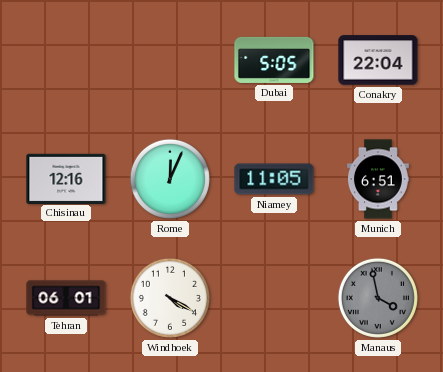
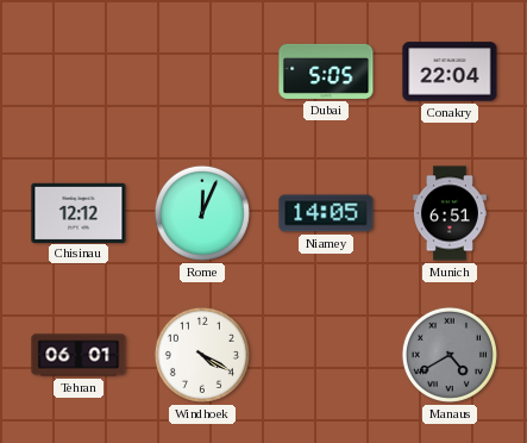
Chisinau: 12:16 -> 12:12 (79, 212)
Niamey: 11:05 -> 14:05 (326, 213)
Manaus: 3:58 -> 4:40 (450, 355)
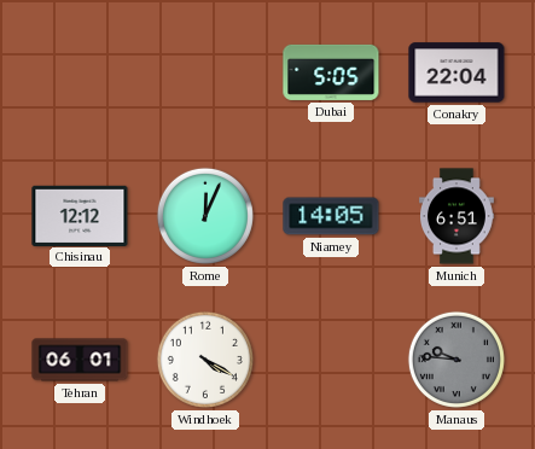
Manaus: 4:40 -> 9:46 (457, 360)
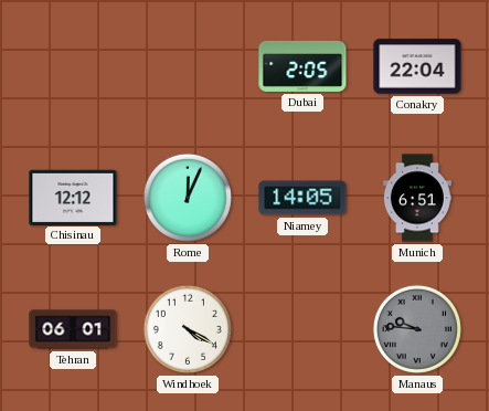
Dubai: 5:05 -> 2:05 (302, 66)
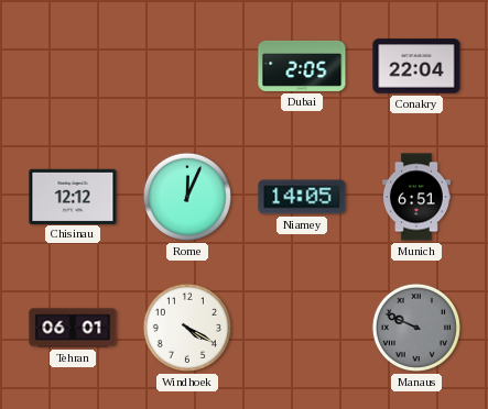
Manaus: 9:46 -> 9:49 (416, 328)
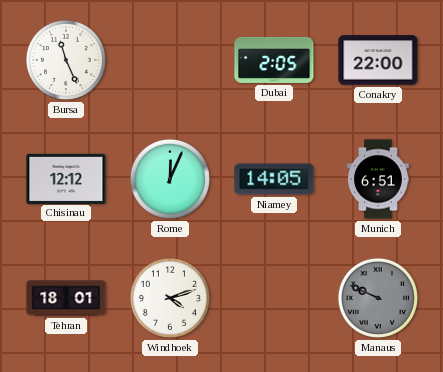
Bursa: none -> 11:26 (66, 60)
Conakry: 22:04 -> 22:00 (378, 60)
Tehran: 06:01 -> 18:01 (66, 298)
Windhoek: 4:20 -> 4:12 (170, 298)
